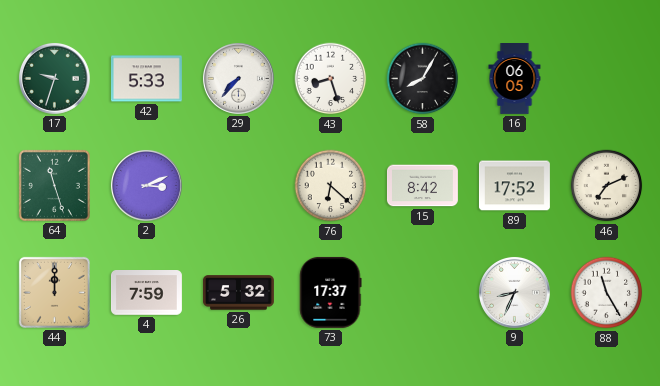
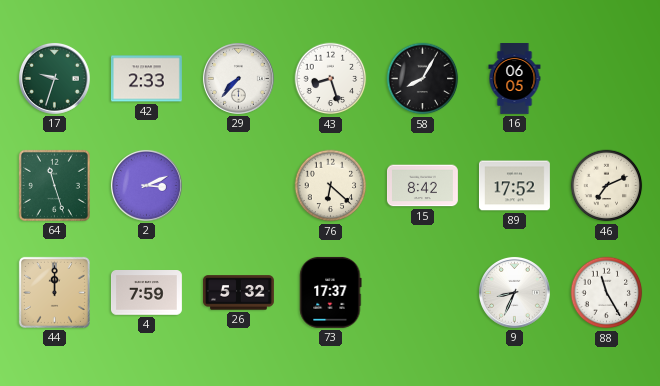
42: 5:33 -> 2:33 (146, 79)
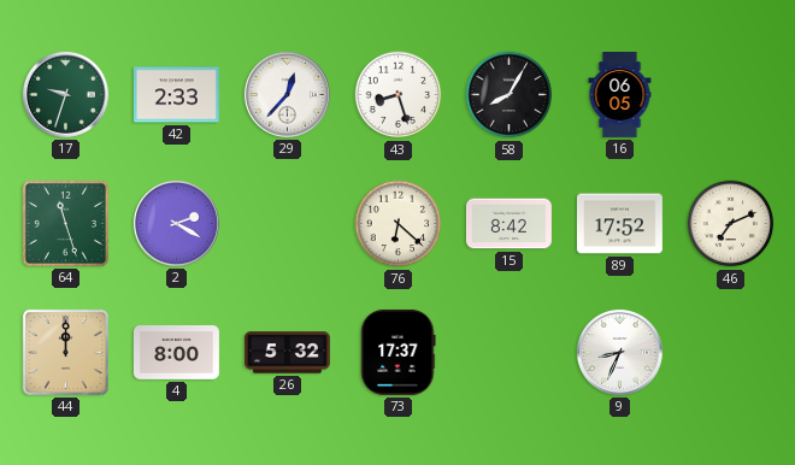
29: 7:37 -> 12:37 (287, 94)
2: 3:11 -> 2:20 (176, 223)
4: 7:59 -> 8:00 (176, 353)
88: 11:25 -> none (607, 293)
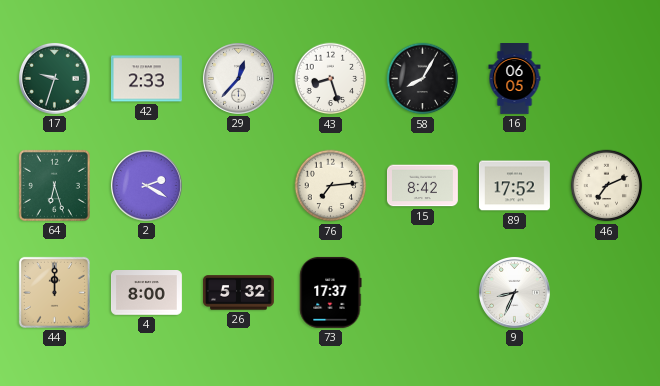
64: 11:27 -> 6:27 (54, 185)
76: 6:22 -> 7:14 (331, 186)
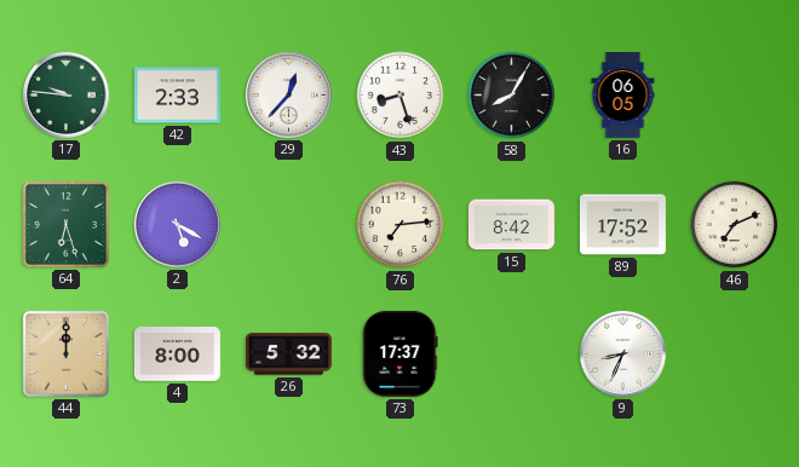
17: 9:33 -> 9:46 (65, 94)
2: 2:20 -> 5:20 (177, 224)
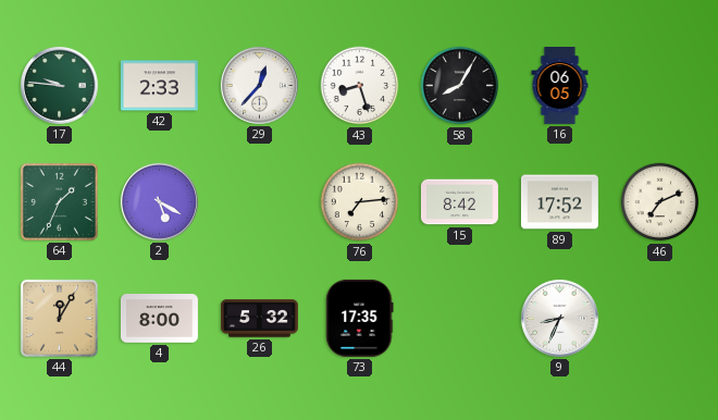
64: 6:27 -> 1:34 (59, 201)
44: 12:00 -> 12:05 (59, 318)
73: 17:37 -> 17:35 (360, 318)
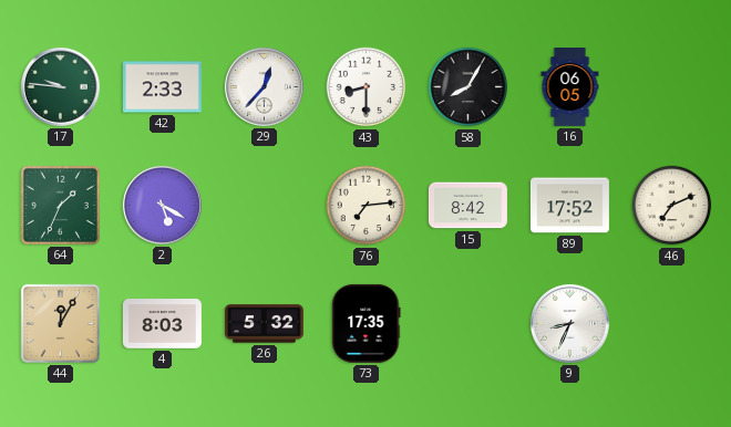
43: 8:27 -> 8:30 (367, 87)
4: 8:00 -> 8:03 (162, 324)
